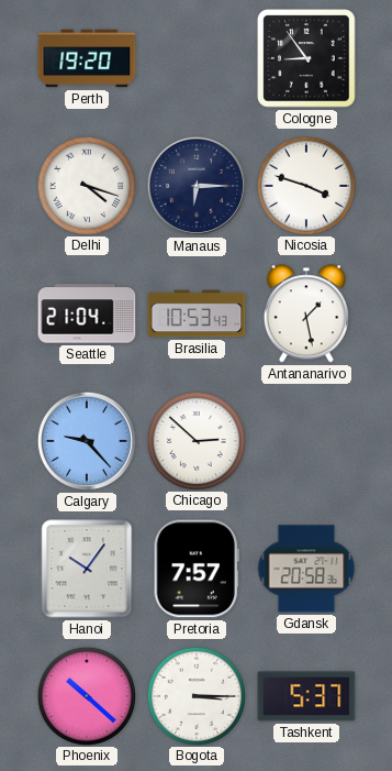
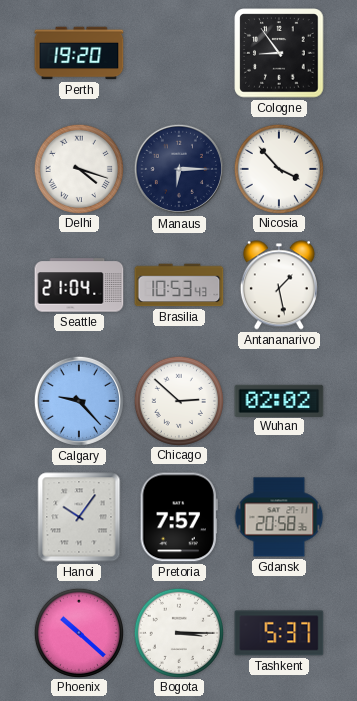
Nicosia: 3:48 -> 3:53 (278, 168)
Wuhan: none -> 02:02 (279, 400)
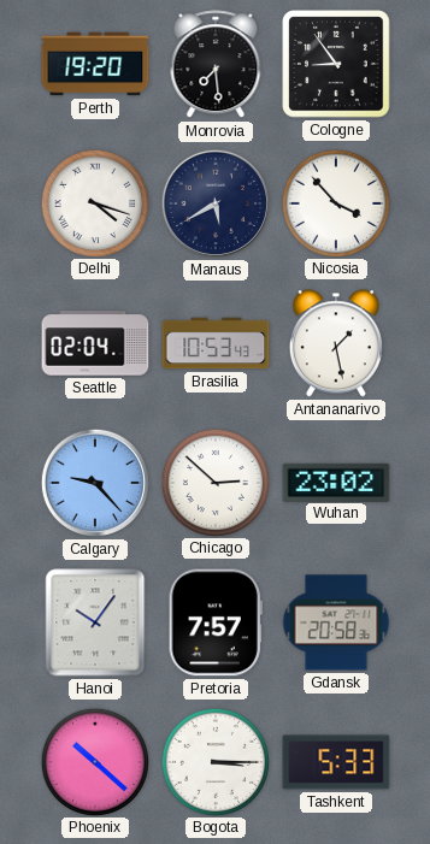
Monrovia: none -> 7:29 (216, 65)
Manaus: 6:15 -> 5:40 (216, 203)
Seattle: 21:04 -> 02:04 (95, 343)
Wuhan: 02:02 -> 23:02 (336, 482)
Tashkent: 5:37 -> 5:33 (336, 762)
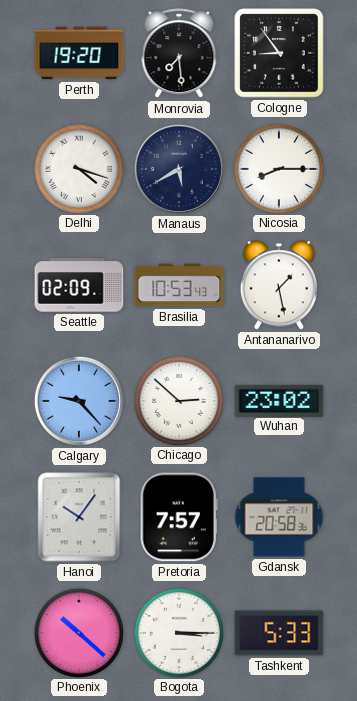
Nicosia: 3:53 -> 8:15 (278, 168)
Seattle: 02:04 -> 02:09 (79, 285)
